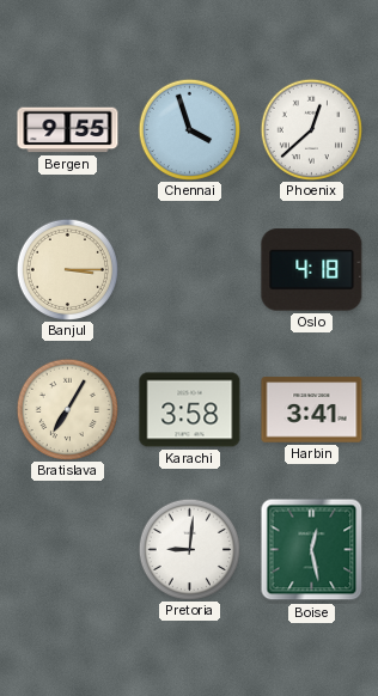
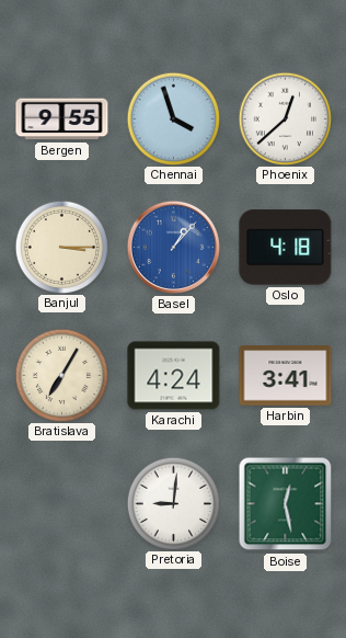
Basel: none -> 1:07 (173, 247)
Karachi: 3:58 -> 4:24 (174, 376)
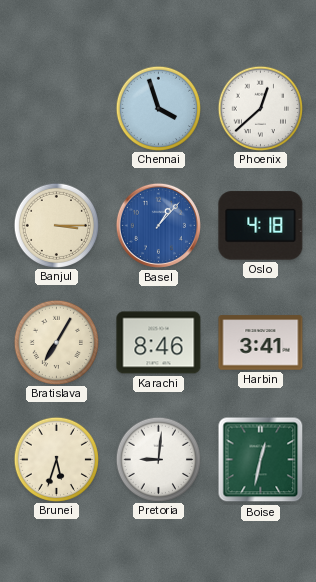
Bergen: 9:55 -> none (62, 119)
Karachi: 4:24 -> 8:46 (159, 343)
Brunei: none -> 5:33 (56, 459)
Boise: 12:28 -> 12:32 (261, 460)
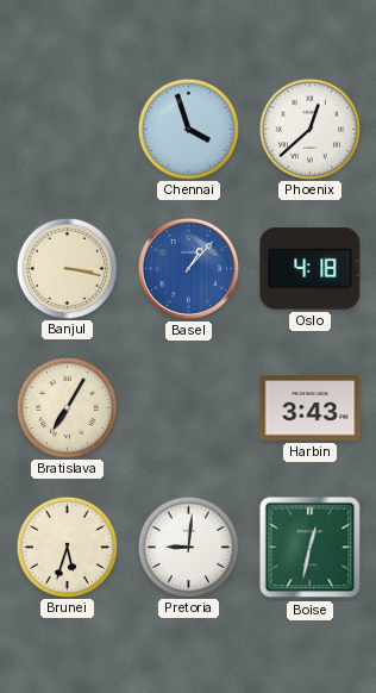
Banjul: 3:15 -> 3:17 (67, 268)
Karachi: 8:46 -> none (159, 343)
Harbin: 3:41 -> 3:43 (311, 408)
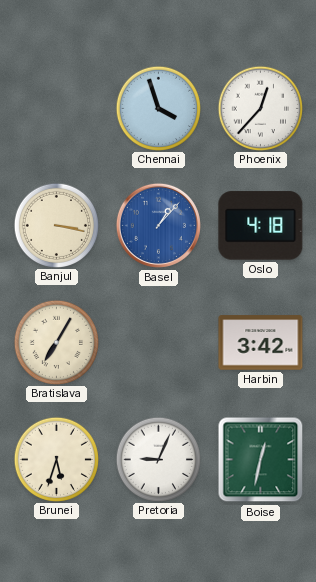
Phoenix: 12:38 -> 12:37 (260, 108)
Harbin: 3:43 -> 3:42 (261, 343)
Pretoria: 9:01 -> 9:04 (158, 459)
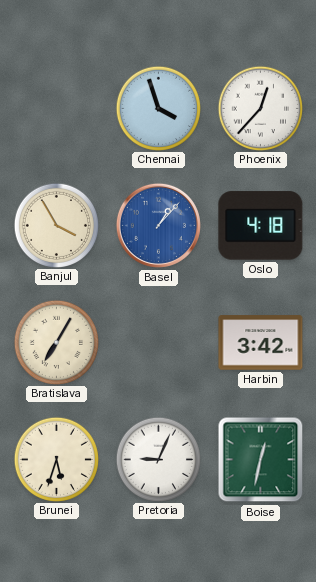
Banjul: 3:17 -> 3:55 (56, 225)
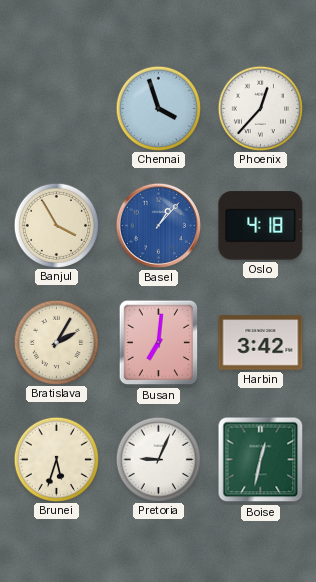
Bratislava: 7:05 -> 2:05 (56, 342)
Busan: none -> 7:01 (159, 343)
